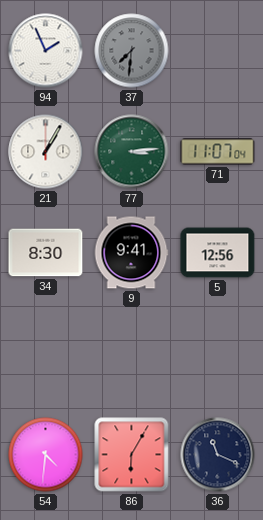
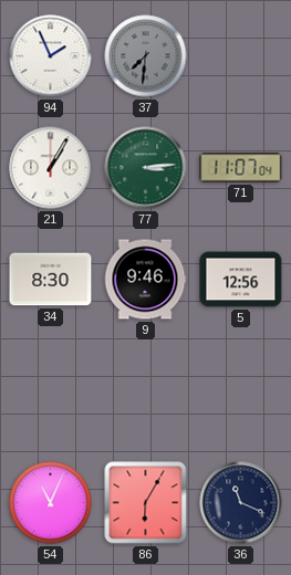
9: 9:41 -> 9:46 (145, 280)
54: 4:31 -> 11:04 (51, 503)
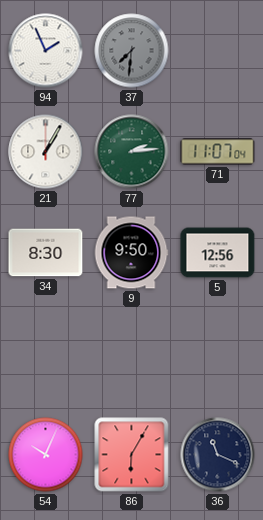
77: 3:14 -> 2:14 (132, 152)
9: 9:46 -> 9:50 (131, 253)
54: 11:04 -> 10:04 (46, 455)
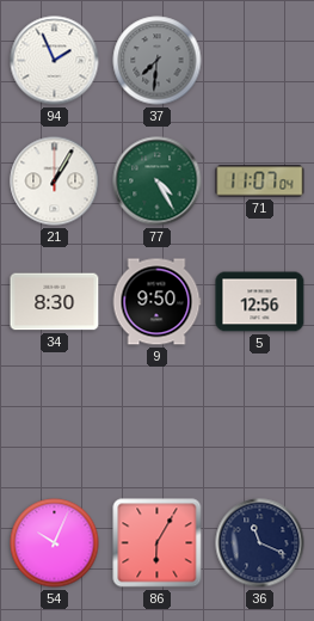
77: 2:14 -> 4:25 (158, 182)
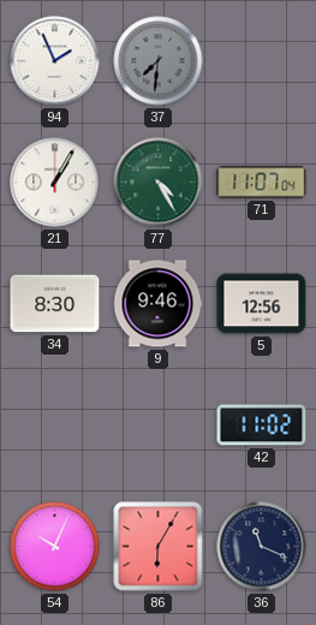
9: 9:50 -> 9:46 (157, 304)
42: none -> 11:02 (262, 425)
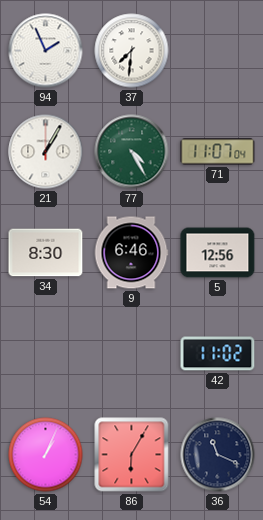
37 dial: grey -> white (132, 51)
9: 9:46 -> 6:46 (131, 253)
54: 10:04 -> 1:04 (46, 455)
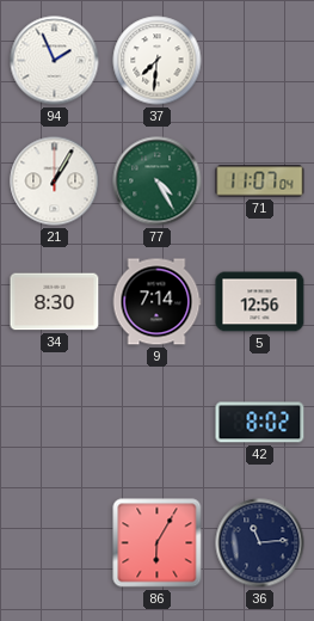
9: 6:46 -> 7:14 (156, 302)
42: 11:02 -> 8:02 (260, 423)
54: 1:04 -> none (46, 455)
36: 11:19 -> 11:14 (260, 543)
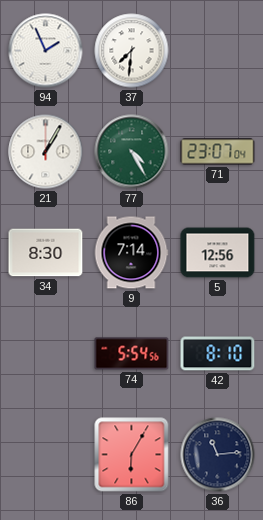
71: 11:07 -> 23:07 (218, 152)
74: none -> 5:54 (132, 354)
42: 8:02 -> 8:10 (218, 354)
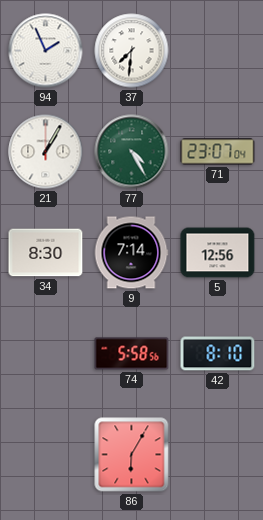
74: 5:54 -> 5:58 (132, 354)
36: 11:14 -> none (218, 455)
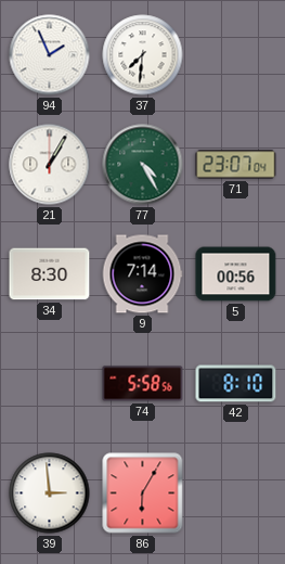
5: 12:56 -> 00:56 (236, 274)
39: none -> 2:59 (50, 493)
